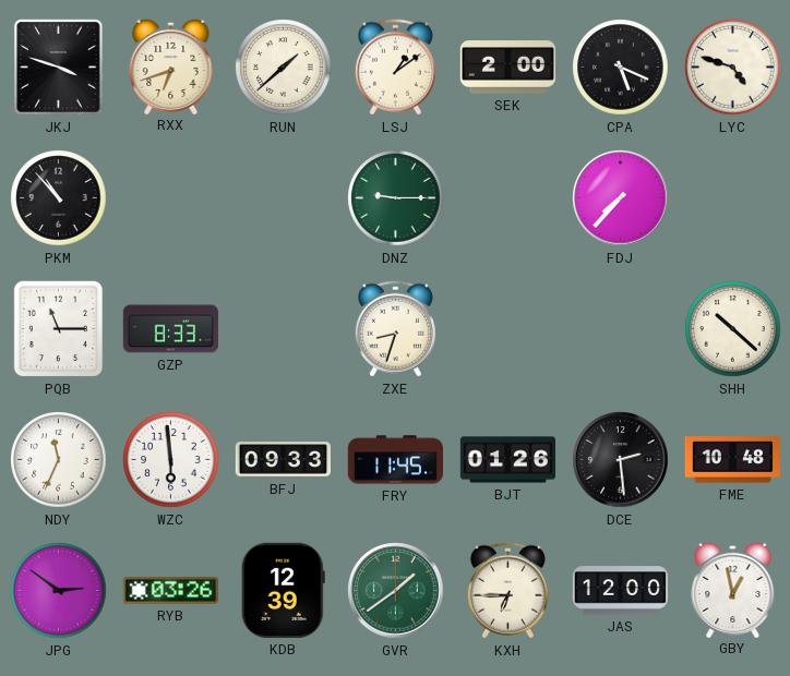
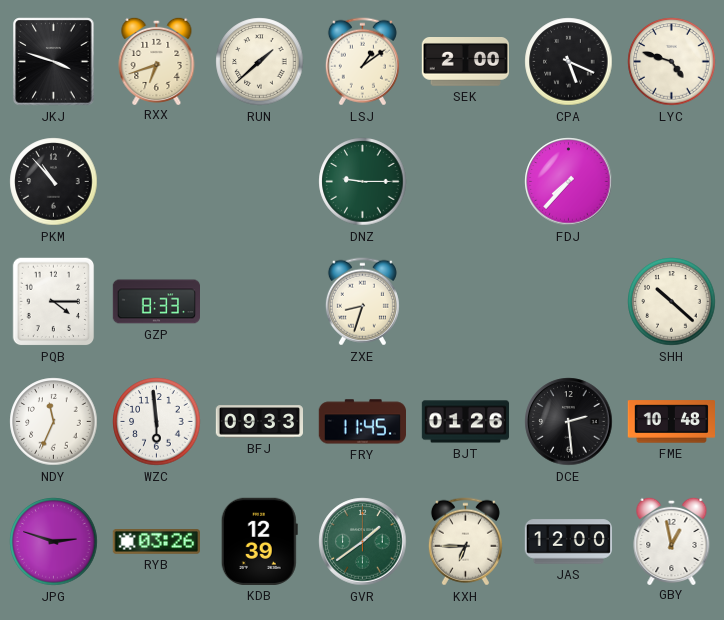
PQB: 11:15 -> 4:15 (54, 302)
JPG: 2:51 -> 2:48 (54, 542)
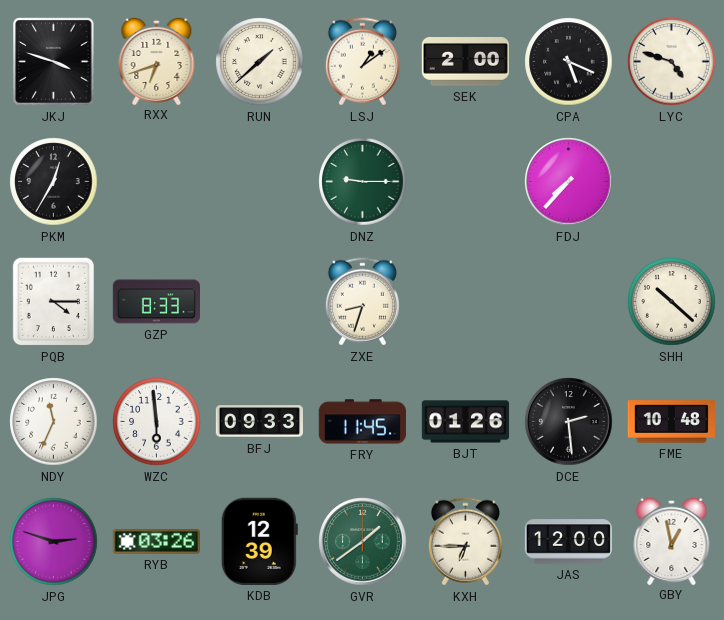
PKM: 10:53 -> 12:35 (54, 182)
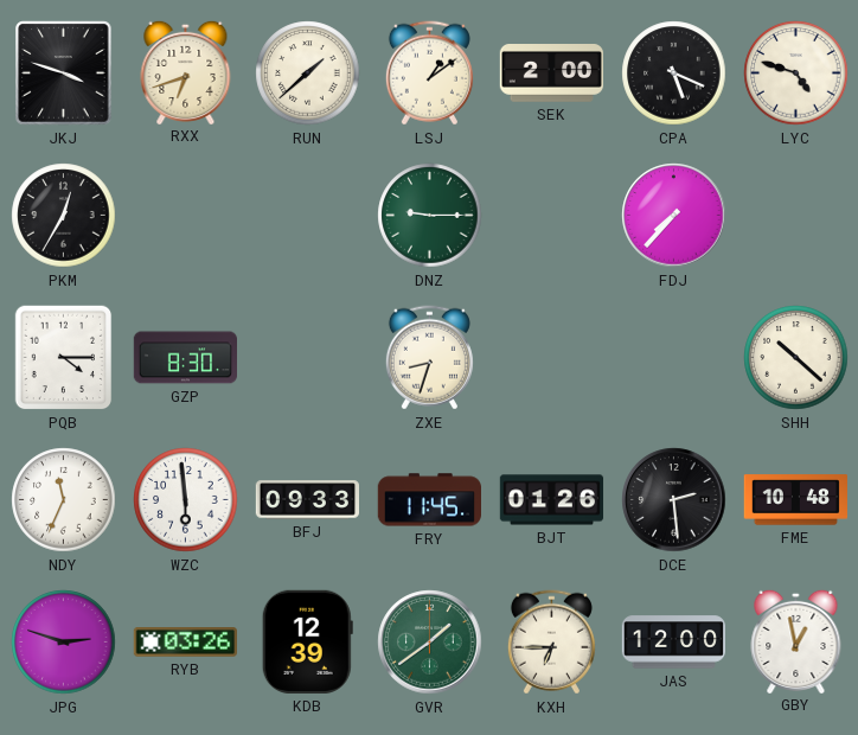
GZP: 8:33 -> 8:30 (185, 358)
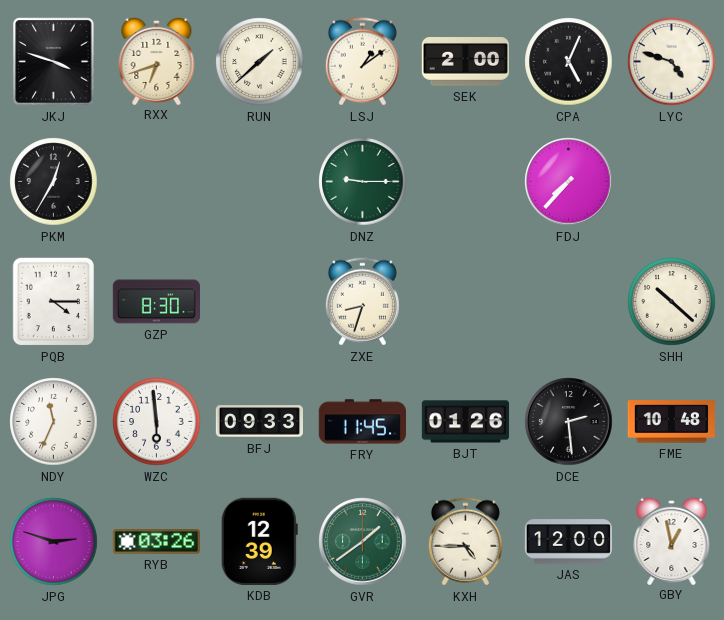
CPA: 5:19 -> 5:04 (569, 62)
KXH: 6:45 -> 4:45 (465, 542)
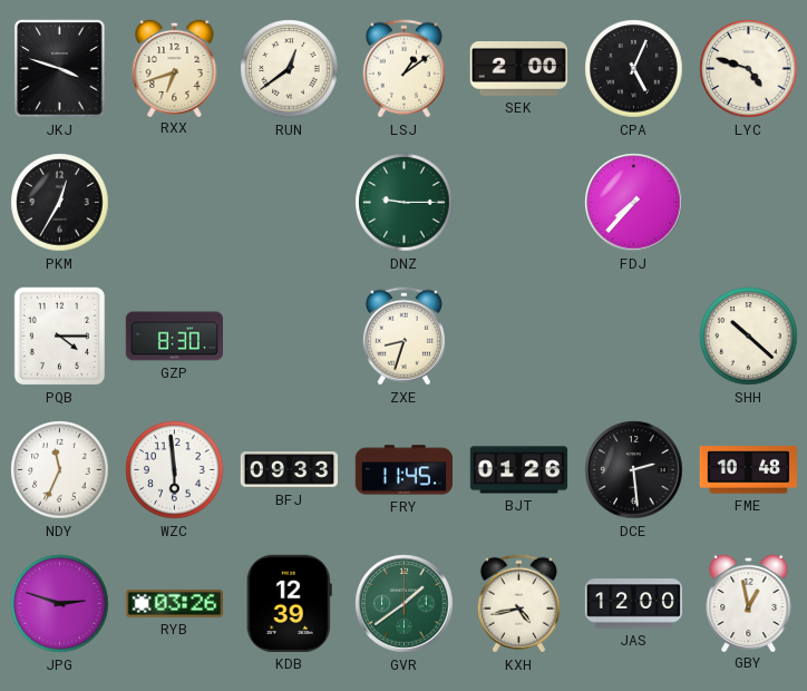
RUN: 1:38 -> 12:39 (290, 69)
KXH: 4:45 -> 4:43 (518, 604)
